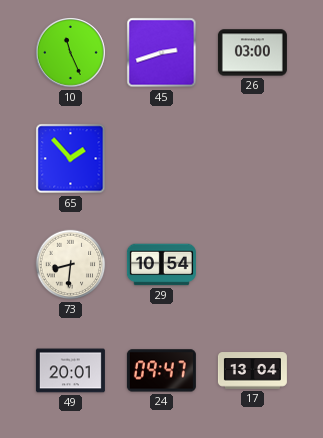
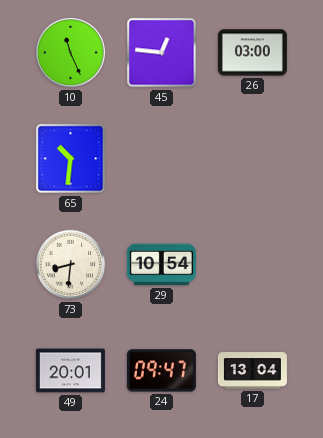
45: 2:42 -> 12:46 (162, 53)
65: 1:53 -> 10:31 (71, 159)
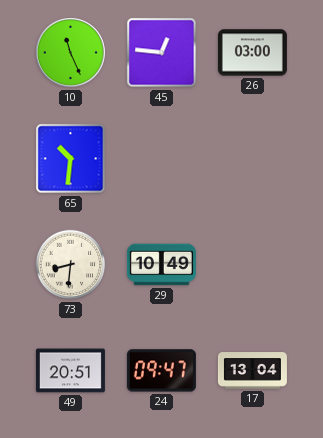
29: 10:54 -> 10:49 (161, 265)
49: 20:01 -> 20:51 (70, 371)
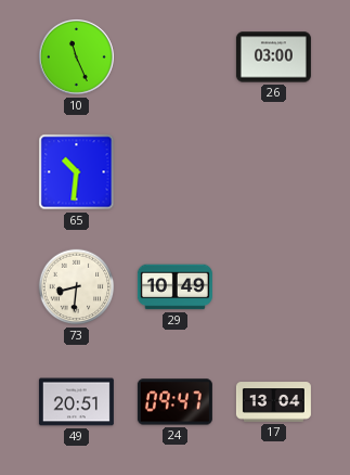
45: 12:46 -> none (162, 53)
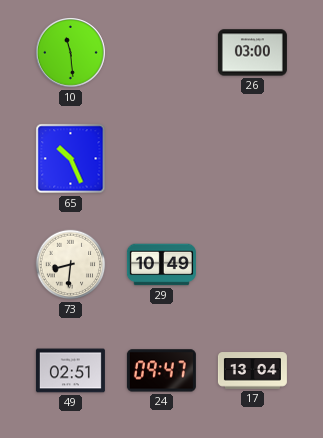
10: 11:26 -> 11:29 (71, 53)
65: 10:31 -> 10:26 (71, 159)
49: 20:51 -> 02:51 (70, 371)
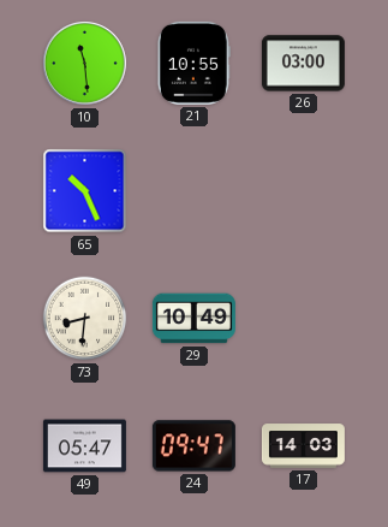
21: none -> 10:55 (193, 63)
49: 02:51 -> 05:47 (84, 446)
17: 13:04 -> 14:03 (303, 446)
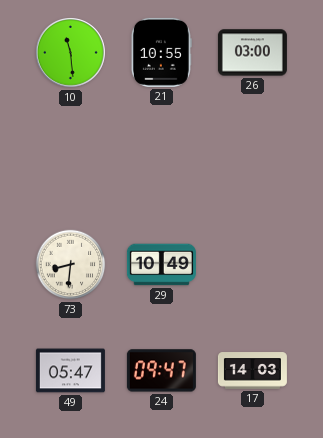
65: 10:26 -> none (85, 191)
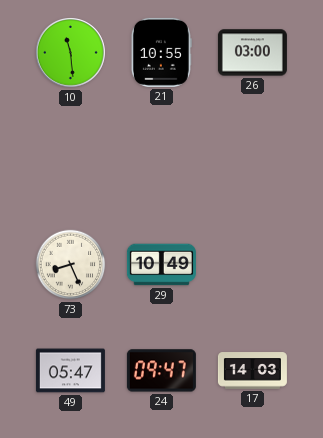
73: 8:31 -> 8:26 (71, 265)
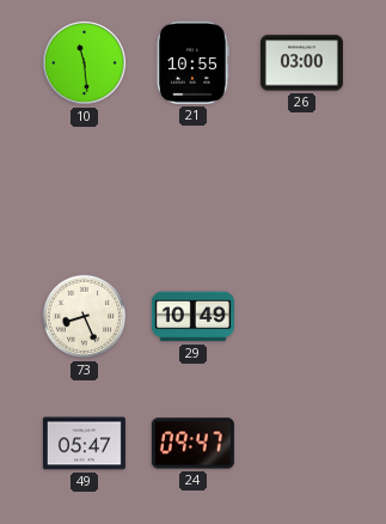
17: 14:03 -> none (252, 371)
